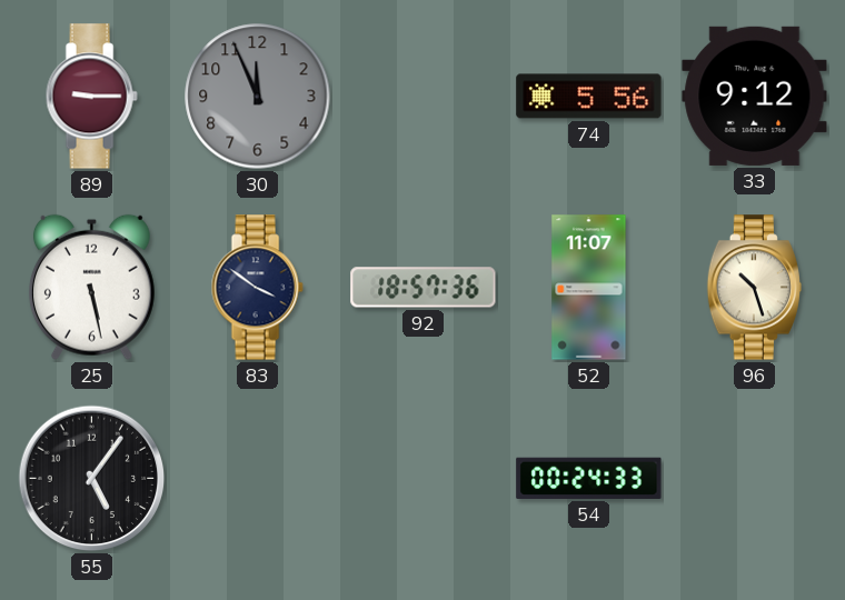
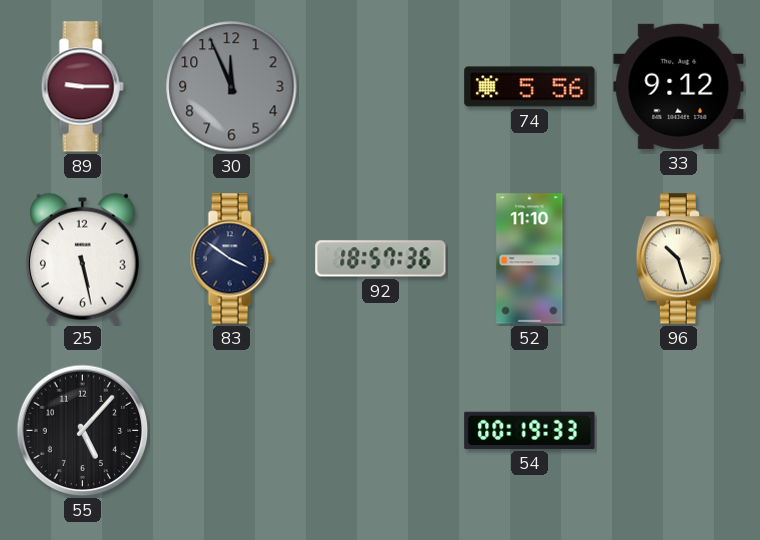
52: 11:07 -> 11:10 (530, 259)
55: 5:06 -> 5:07 (83, 431)
54: 00:24 -> 00:19 (530, 430)
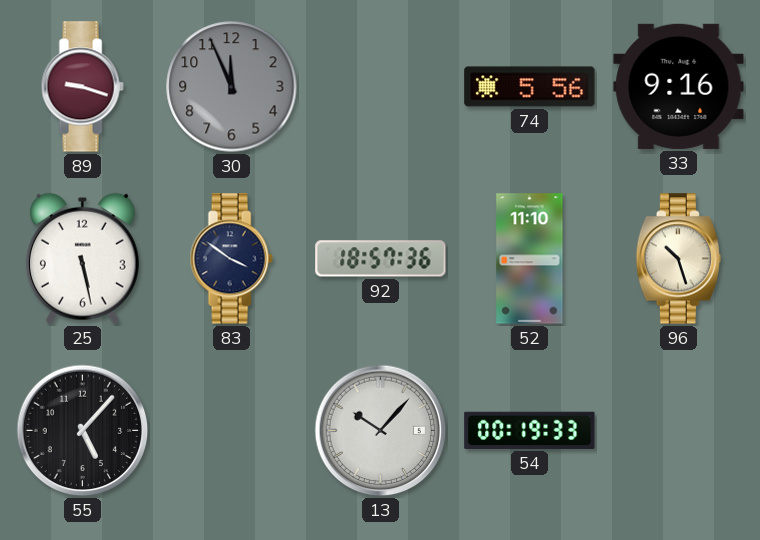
89: 9:15 -> 9:18 (82, 87)
33: 9:12 -> 9:16 (679, 86)
13: none -> 10:07 (381, 431)
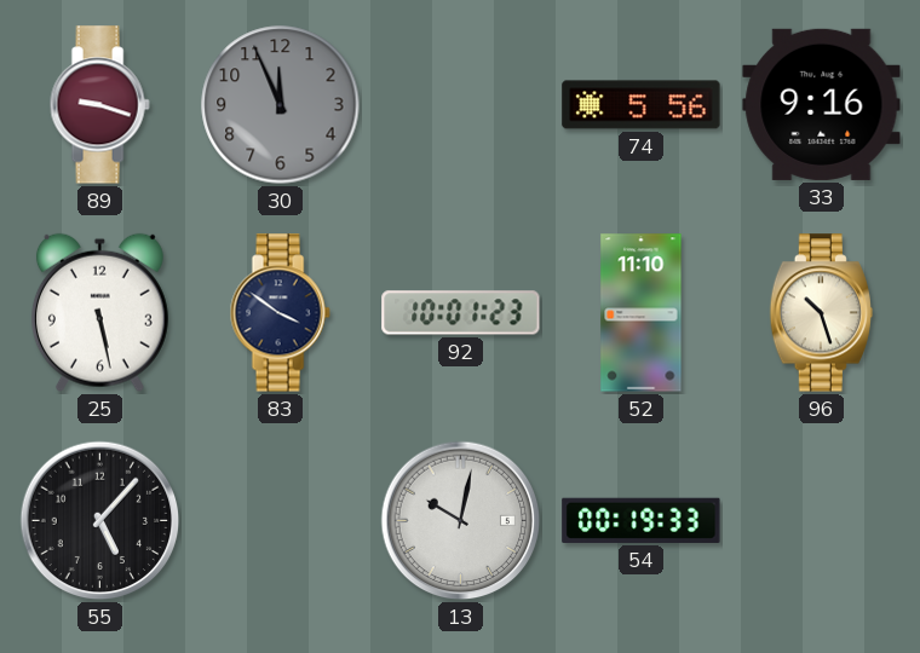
92: 18:57 -> 10:01 (461, 313)
13: 10:07 -> 10:02 (461, 521)
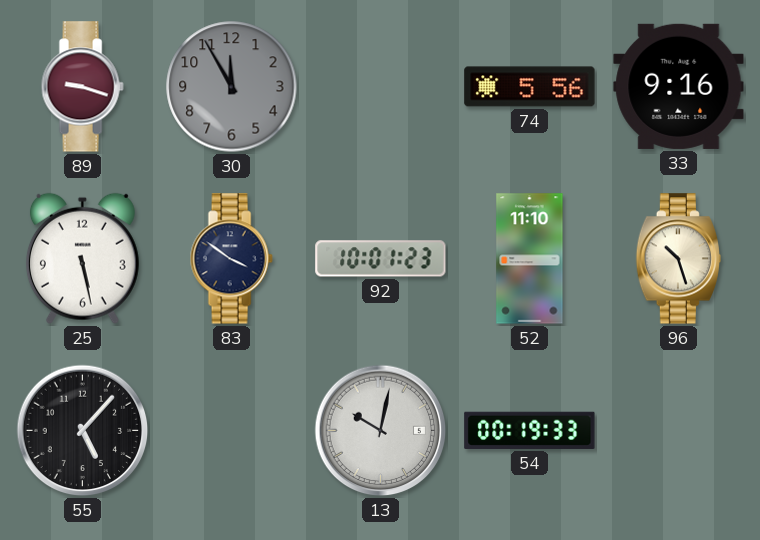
30: 11:56 -> 11:55 (232, 87)
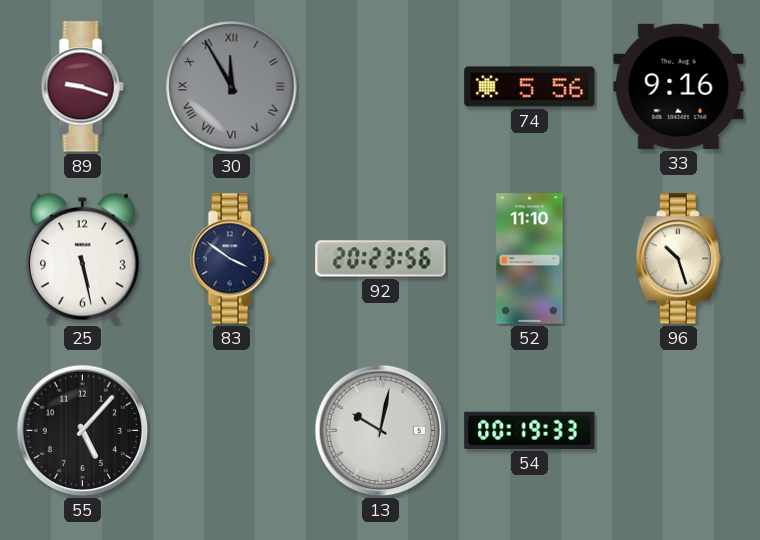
30 numerals: Arabic -> Roman (232, 87)
92: 10:01 -> 20:23 (381, 259)
